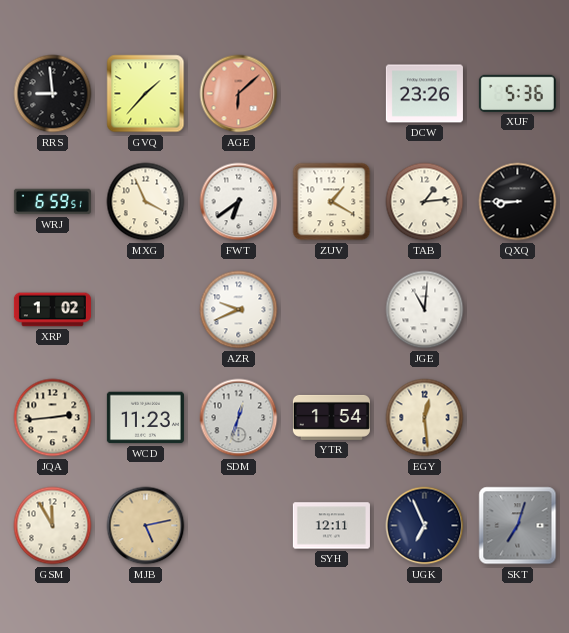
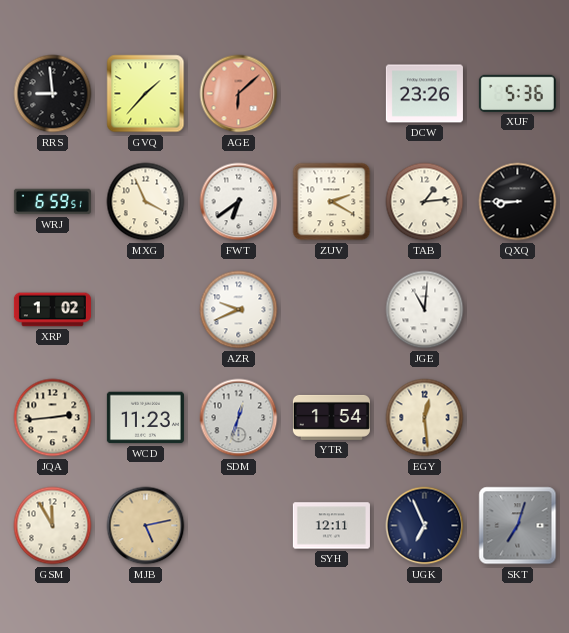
ZUV: 1:20 -> 2:20 (332, 202)
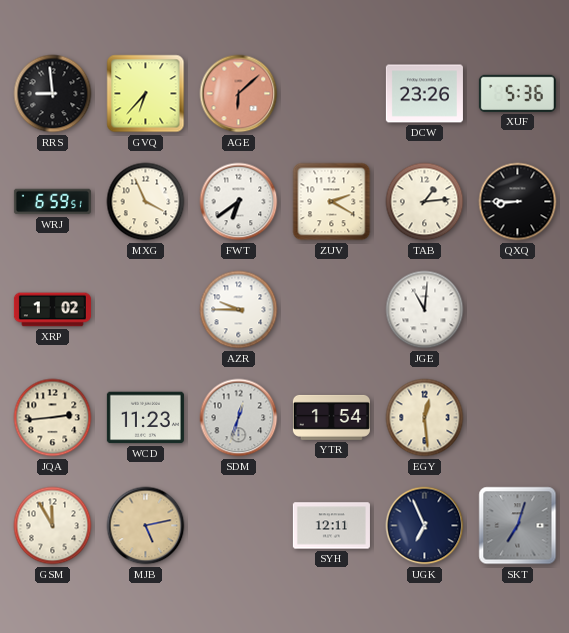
GVQ: 1:37 -> 6:37 (146, 94)
AZR: 9:41 -> 9:45 (239, 310)
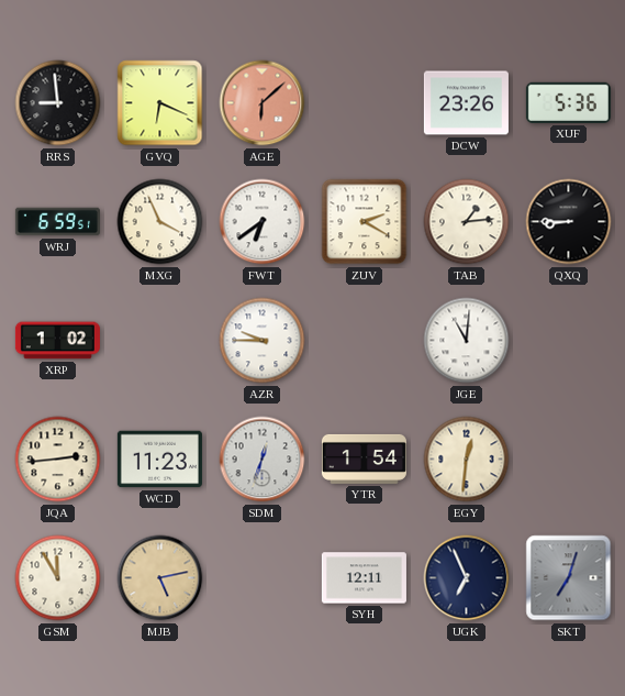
GVQ: 6:37 -> 6:19 (160, 103)
EGY: 12:29 -> 12:31 (467, 460)
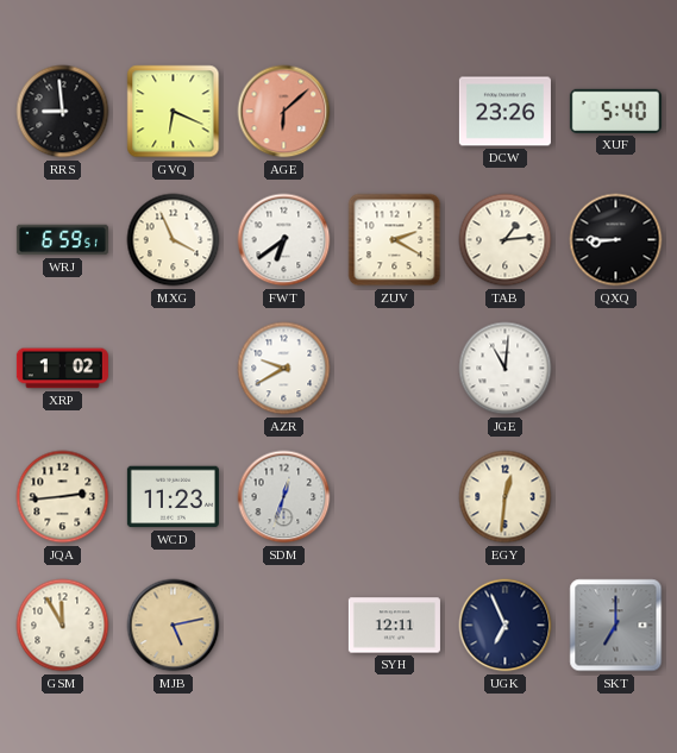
XUF: 5:36 -> 5:40 (615, 111)
AZR: 9:45 -> 9:40 (284, 369)
YTR: 1:54 -> none (364, 459)
SKT: 7:03 -> 7:00 (616, 626)
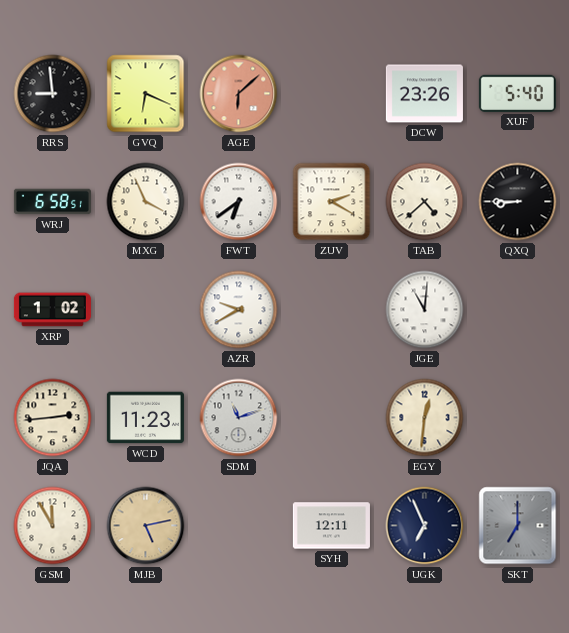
WRJ: 6:59 -> 6:58 (52, 202)
TAB: 1:14 -> 4:38 (425, 202)
SDM: 12:33 -> 11:12 (239, 418)
